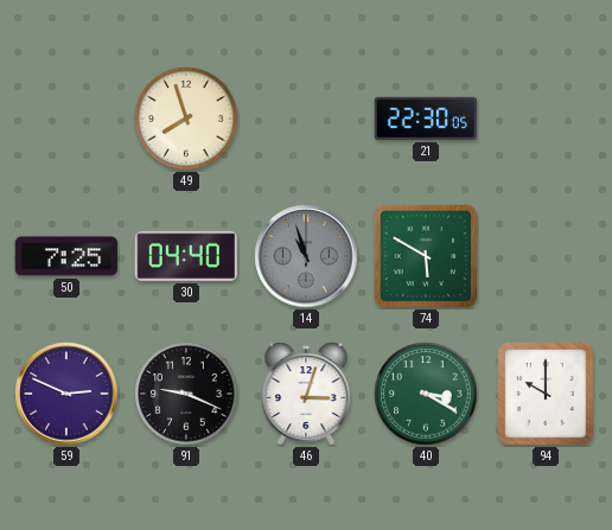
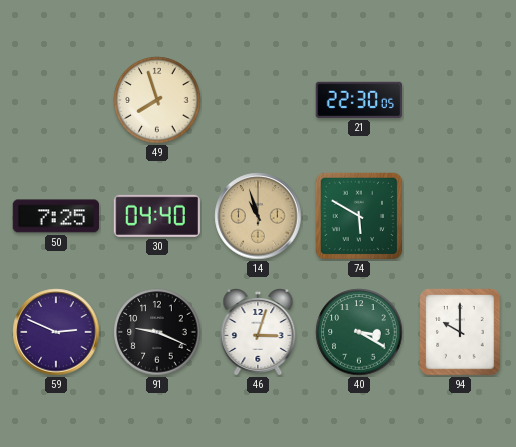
14 dial: grey -> champagne (258, 216)
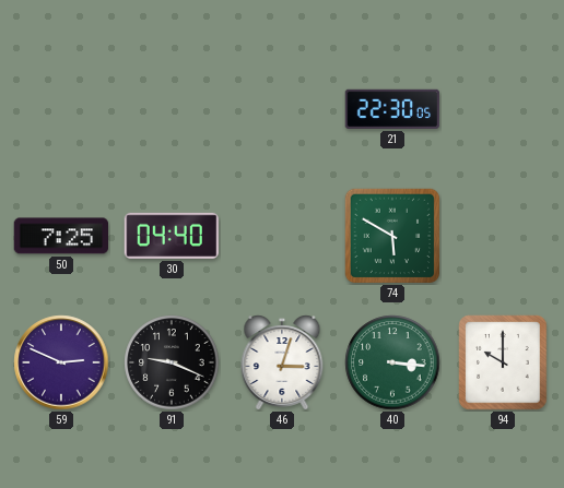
49: 7:57 -> none (157, 100)
14: 10:57 -> none (258, 216)
40: 3:20 -> 3:16 (392, 362)
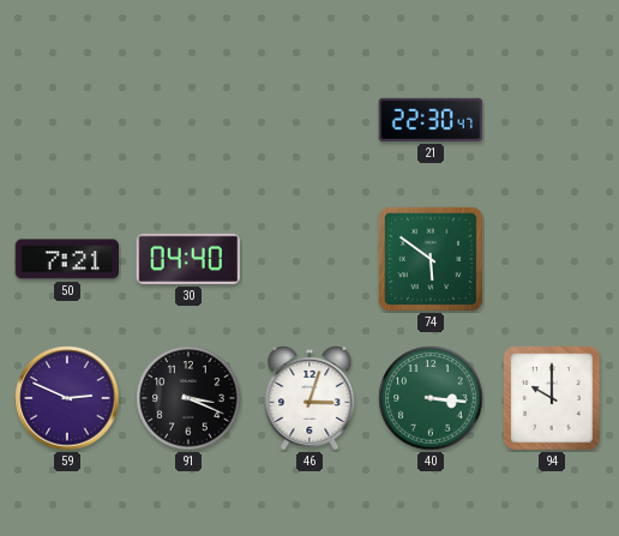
21: 22:30:05 -> 22:30:47 (431, 120)
50: 7:25 -> 7:21 (66, 259)
74: 5:50 -> 5:51 (431, 259)
91: 9:19 -> 3:19 (188, 398)
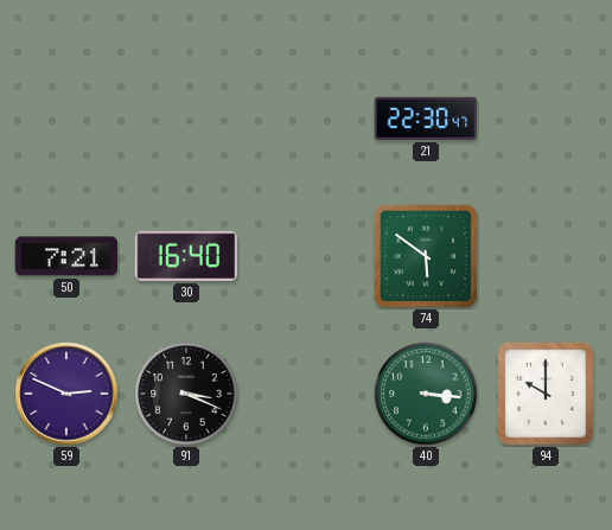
30: 04:40 -> 16:40 (186, 256)
46: 3:03 -> none (309, 399)
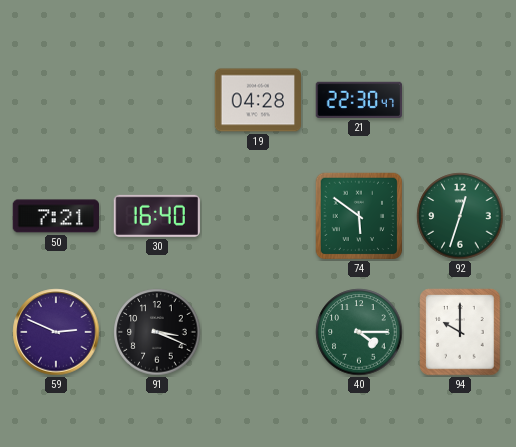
19: none -> 04:28 (258, 100)
92: none -> 12:33 (460, 216)
40: 3:16 -> 4:15 (359, 332)
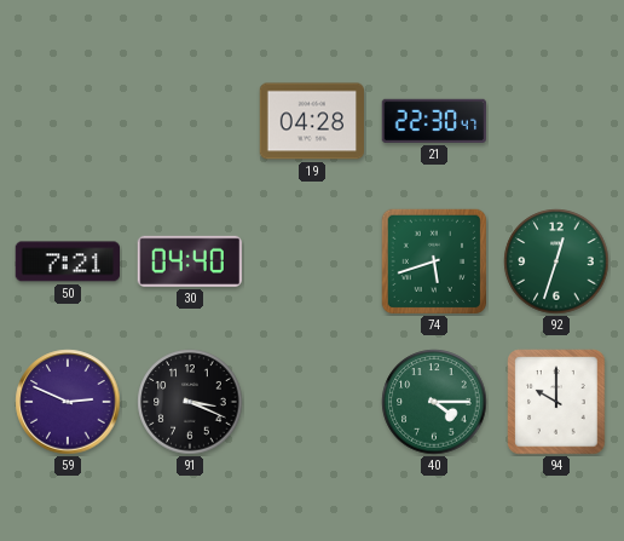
30: 16:40 -> 04:40 (190, 261)
74: 5:51 -> 5:42 (434, 261)
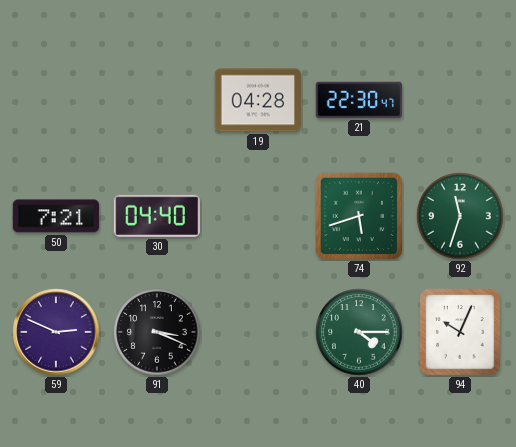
92: 12:33 -> 11:33 (460, 216)
94: 10:00 -> 10:04 (460, 332)
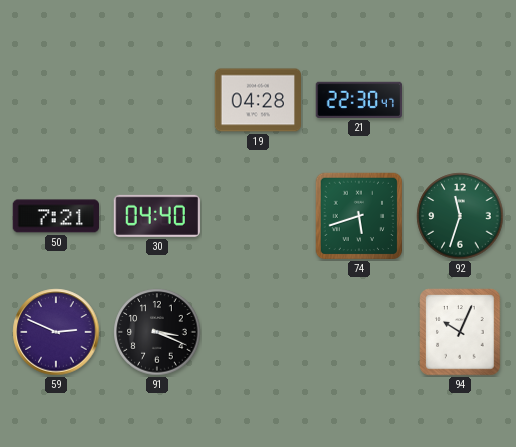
40: 4:15 -> none (359, 332)
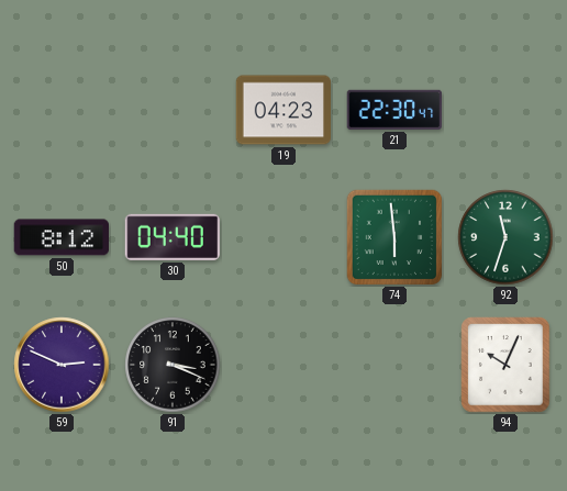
19: 04:28 -> 04:23 (283, 110)
50: 7:21 -> 8:12 (60, 237)
74: 5:42 -> 5:59 (394, 237)
